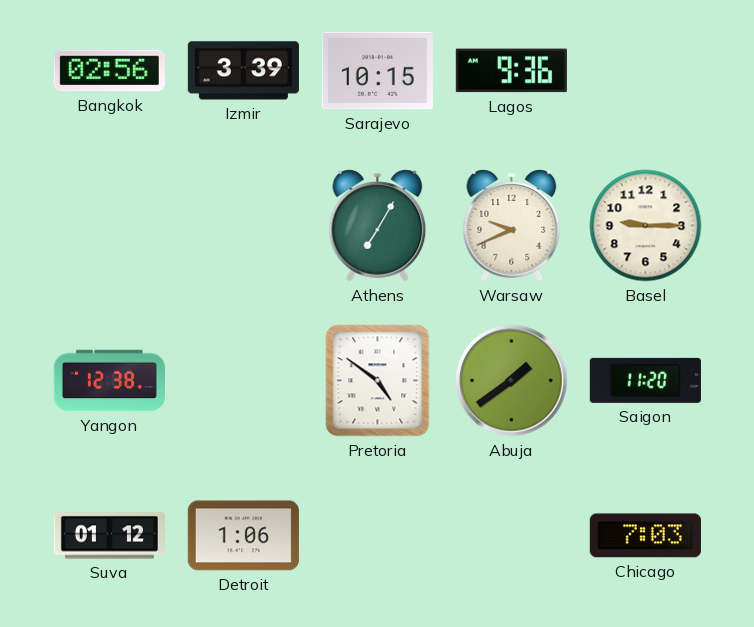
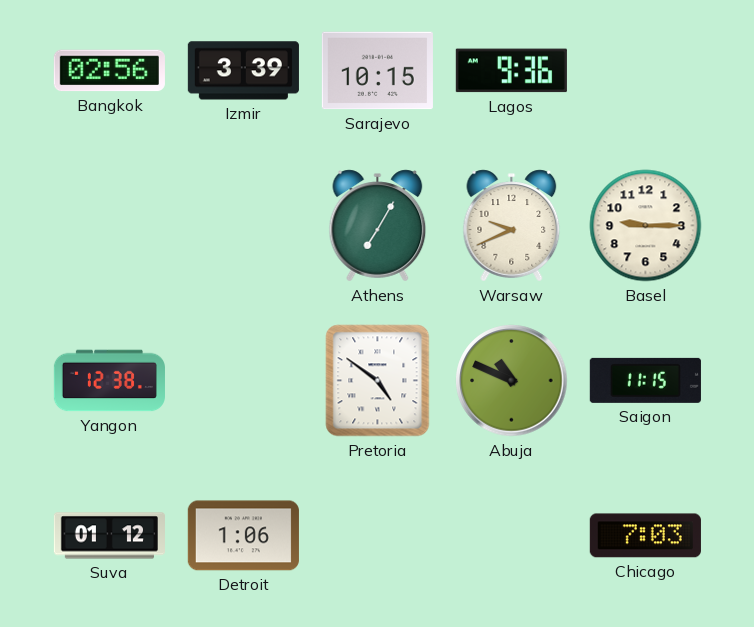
Abuja: 1:39 -> 10:49 (512, 381)
Saigon: 11:20 -> 11:15 (645, 380)
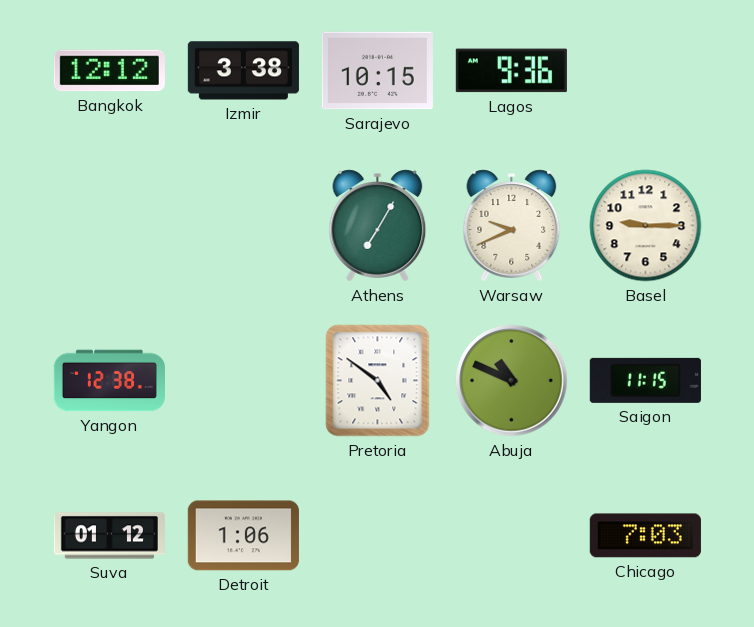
Bangkok: 02:56 -> 12:12 (109, 71)
Izmir: 3:39 -> 3:38 (243, 71)
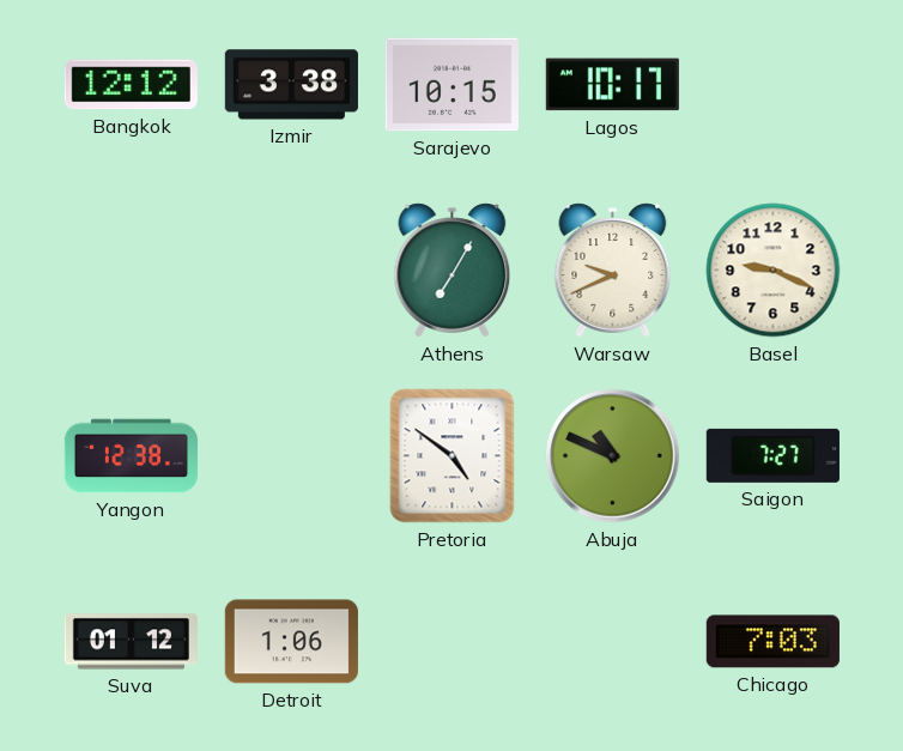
Lagos: 9:36 -> 10:17 (612, 85)
Basel: 9:15 -> 9:19 (774, 271)
Saigon: 11:15 -> 7:27 (772, 455)
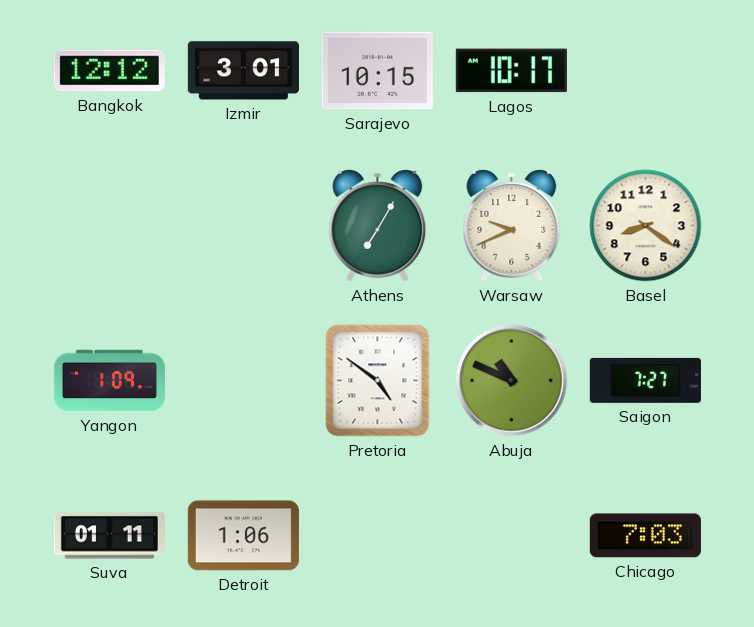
Izmir: 3:38 -> 3:01 (243, 71)
Basel: 9:19 -> 8:21 (646, 226)
Yangon: 12:38 -> 1:09 (109, 381)
Suva: 01:12 -> 01:11 (109, 536)
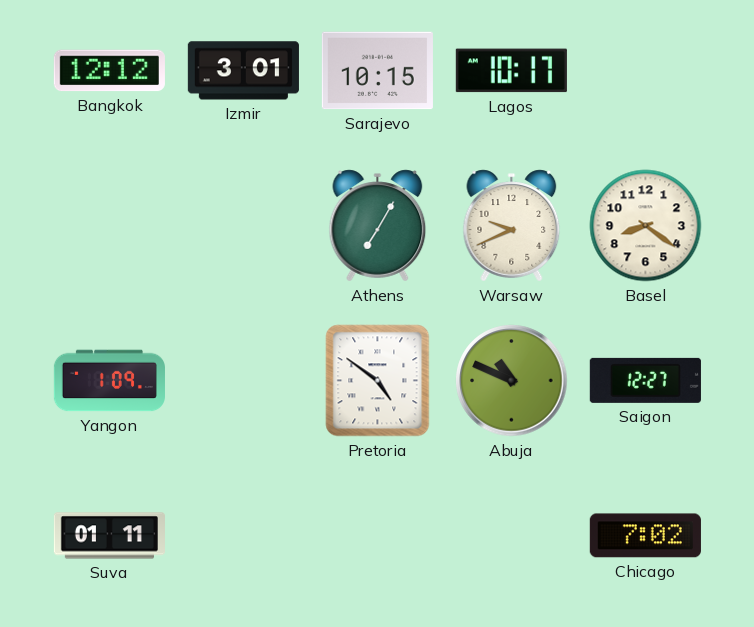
Saigon: 7:27 -> 12:27 (645, 380)
Detroit: 1:06 -> none (243, 536)
Chicago: 7:03 -> 7:02 (645, 536)
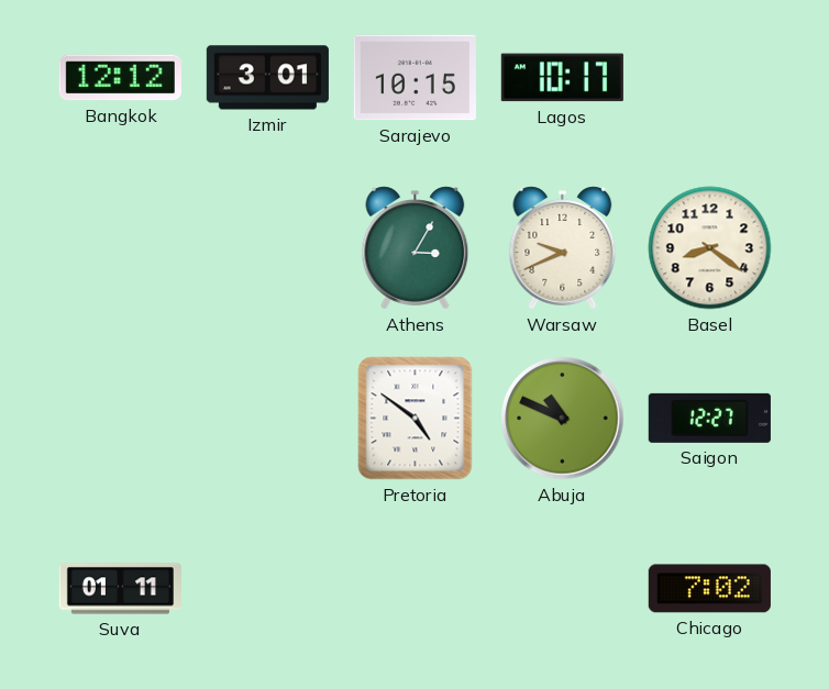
Athens: 7:05 -> 3:05 (416, 248)
Yangon: 1:09 -> none (109, 381)
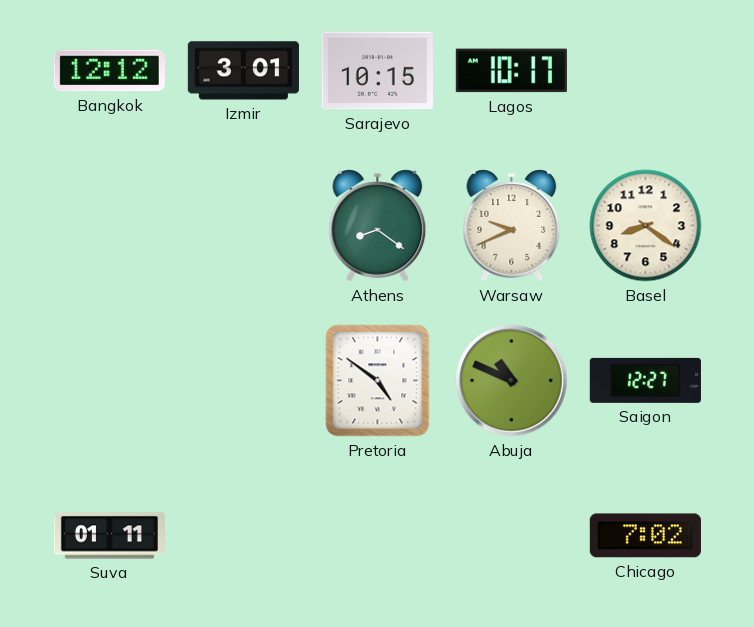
Athens: 3:05 -> 8:21 (378, 226)
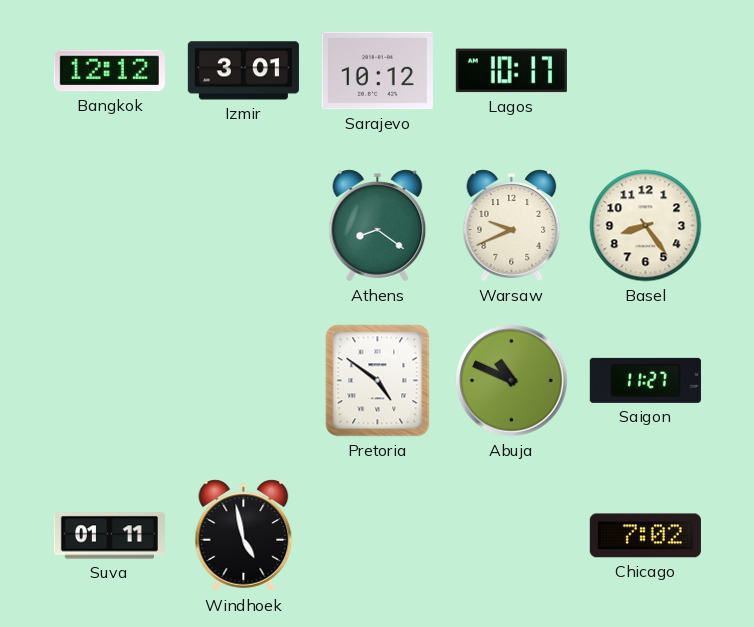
Sarajevo: 10:15 -> 10:12 (377, 71)
Basel: 8:21 -> 8:24 (646, 226)
Saigon: 12:27 -> 11:27 (645, 380)
Windhoek: none -> 4:58 (244, 536)
